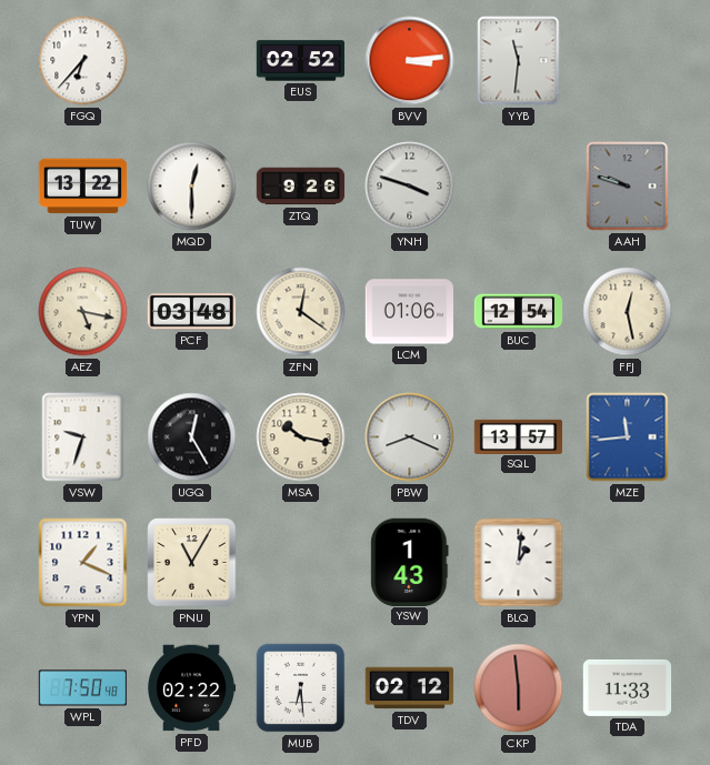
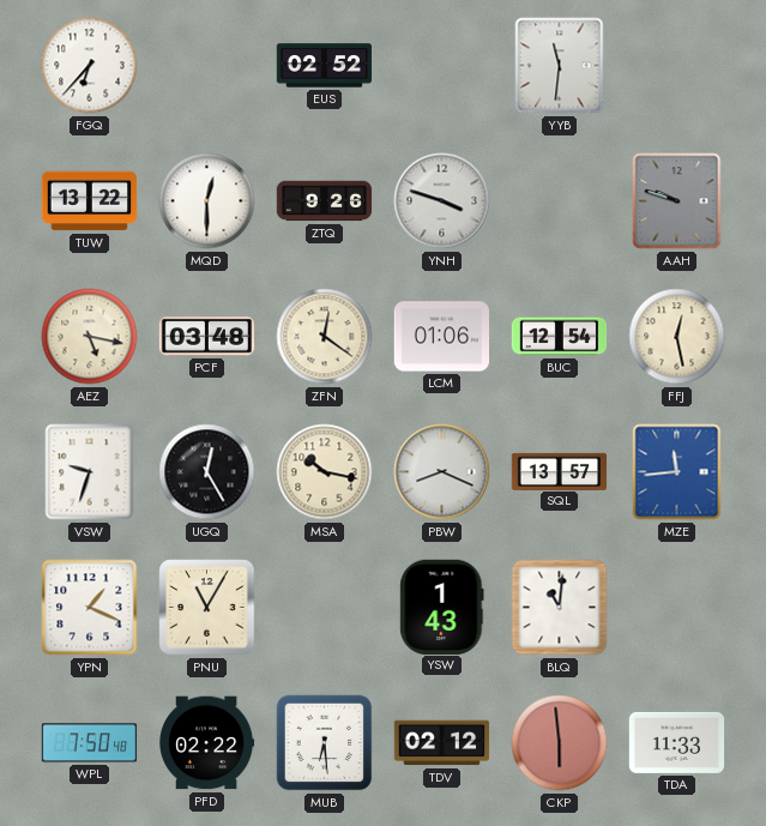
BVV: 3:14 -> none (410, 61)
BLQ: 1:01 -> 11:01 (560, 608)
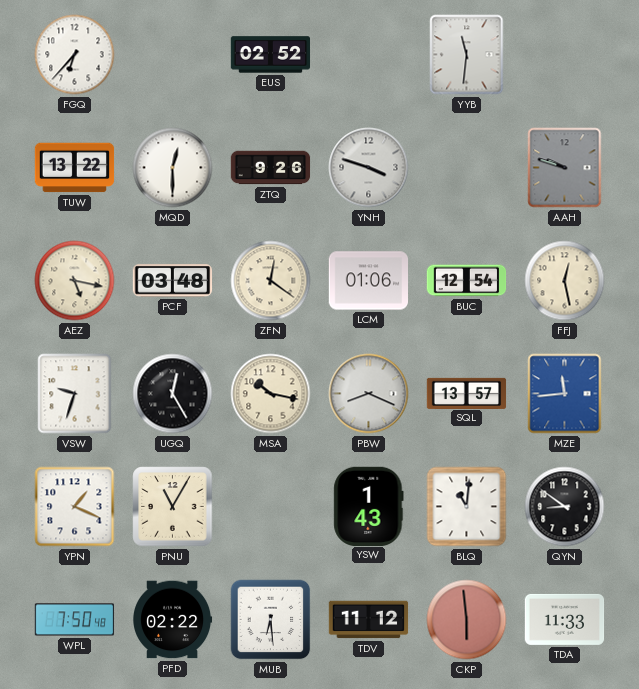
QYN: none -> 8:51 (565, 507)
TDV: 02:12 -> 11:12 (369, 620)
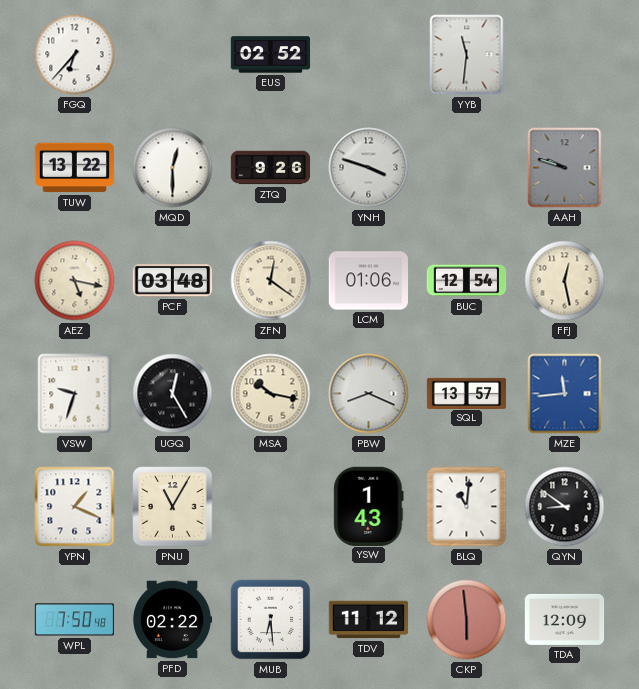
TDA: 11:33 -> 12:09 (565, 619)
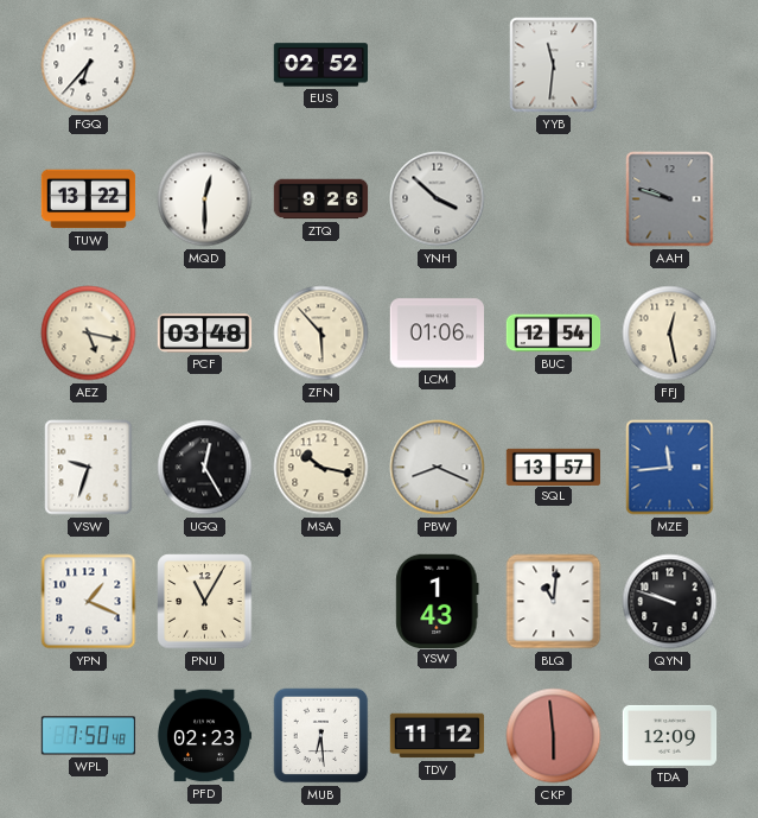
YNH: 3:48 -> 3:52 (438, 199)
ZFN: 12:21 -> 5:53 (321, 334)
QYN: 8:51 -> 9:48 (670, 602)
PFD: 02:22 -> 02:23 (205, 736)
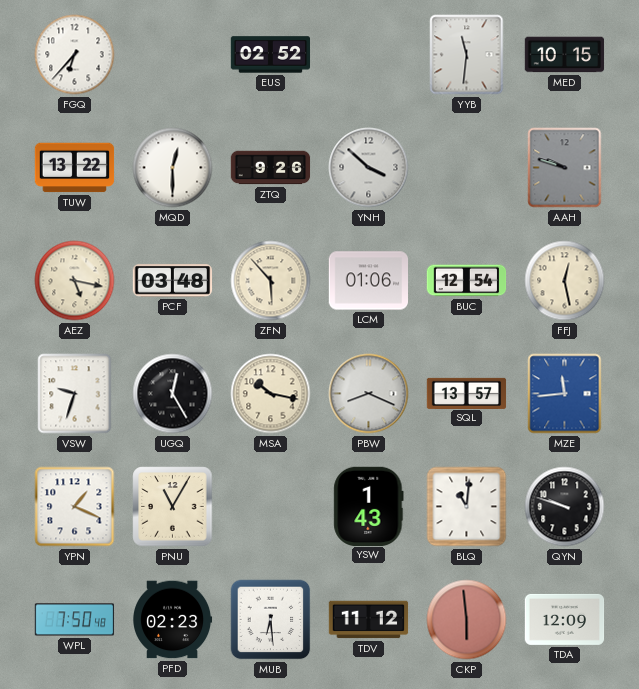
MED: none -> 10:15 (565, 55)
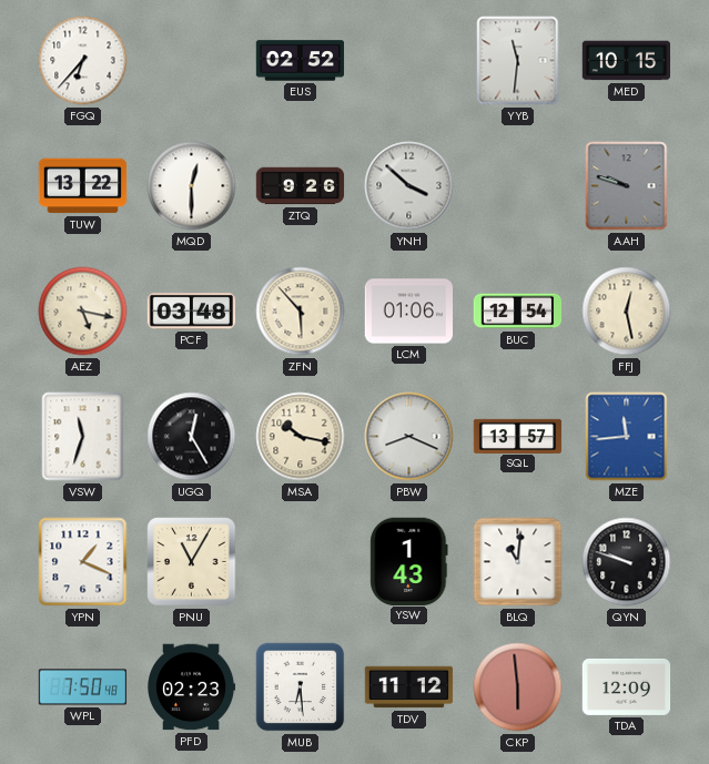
VSW: 9:33 -> 11:33 (83, 437)
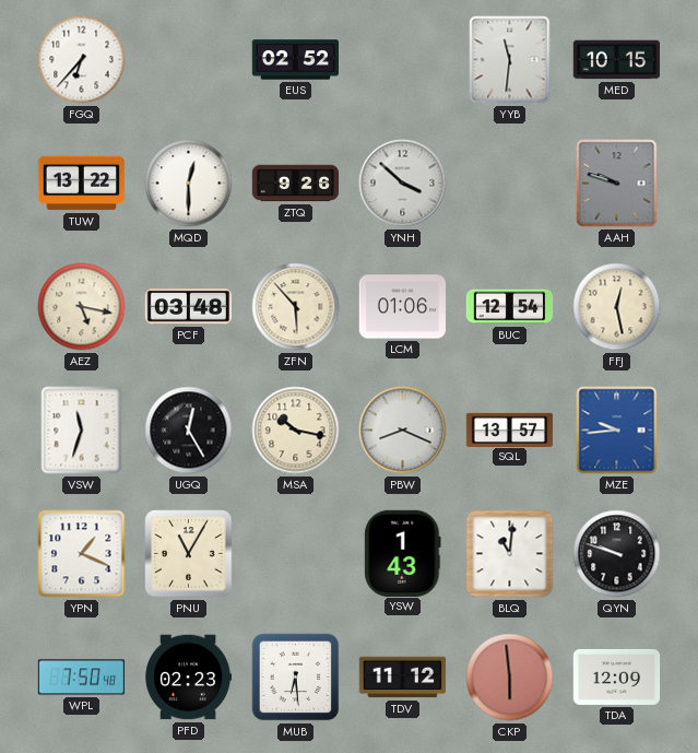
MZE: 11:44 -> 9:44 (617, 431)
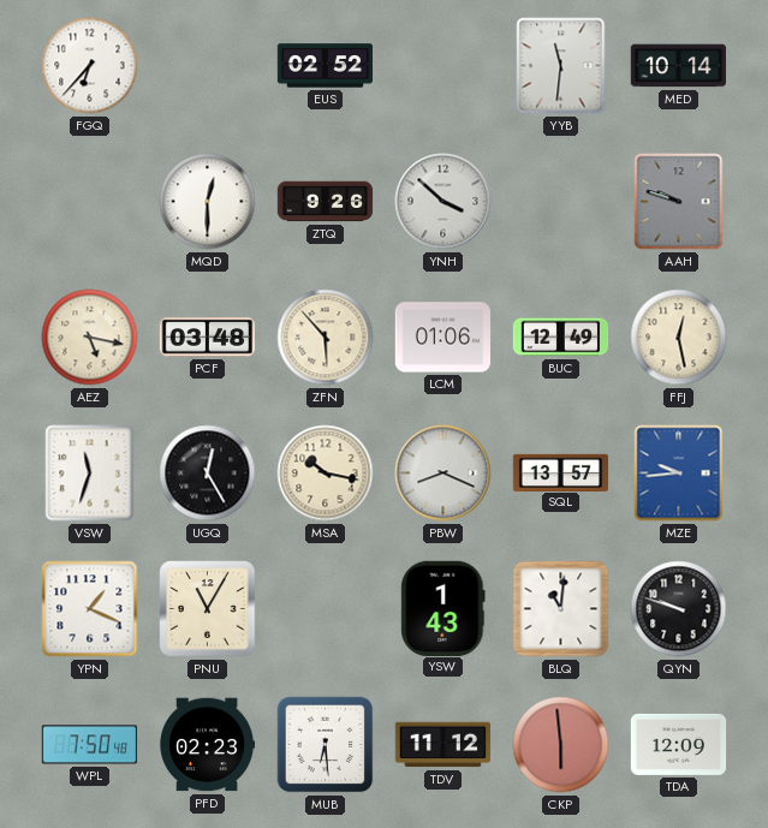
MED: 10:15 -> 10:14 (679, 66)
TUW: 13:22 -> none (82, 184)
BUC: 12:54 -> 12:49 (561, 338)
